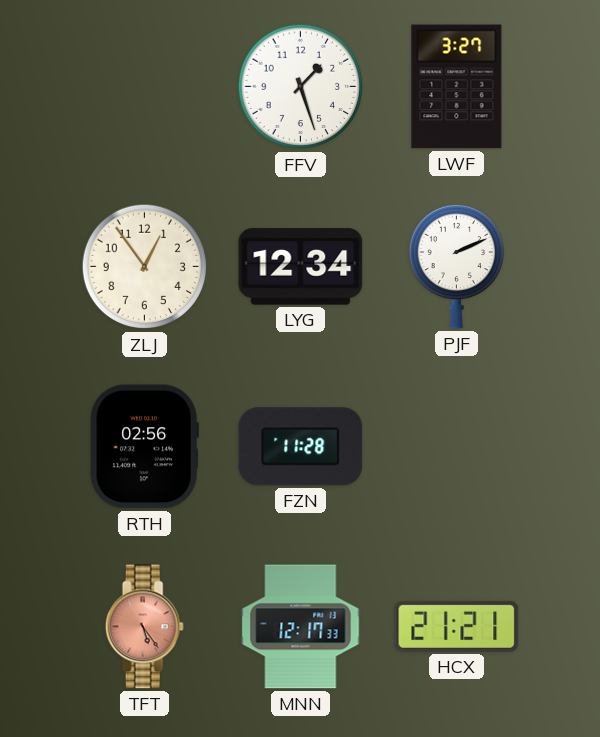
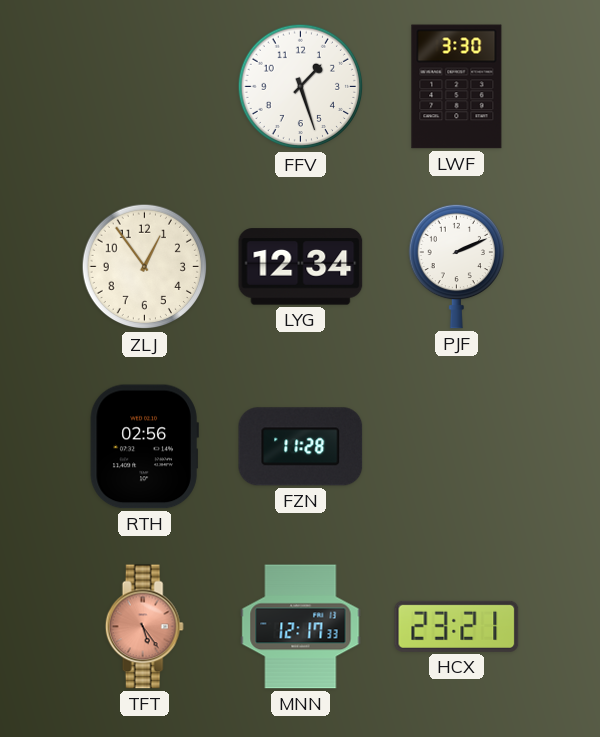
LWF: 3:27 -> 3:30 (457, 87)
HCX: 21:21 -> 23:21 (457, 626)
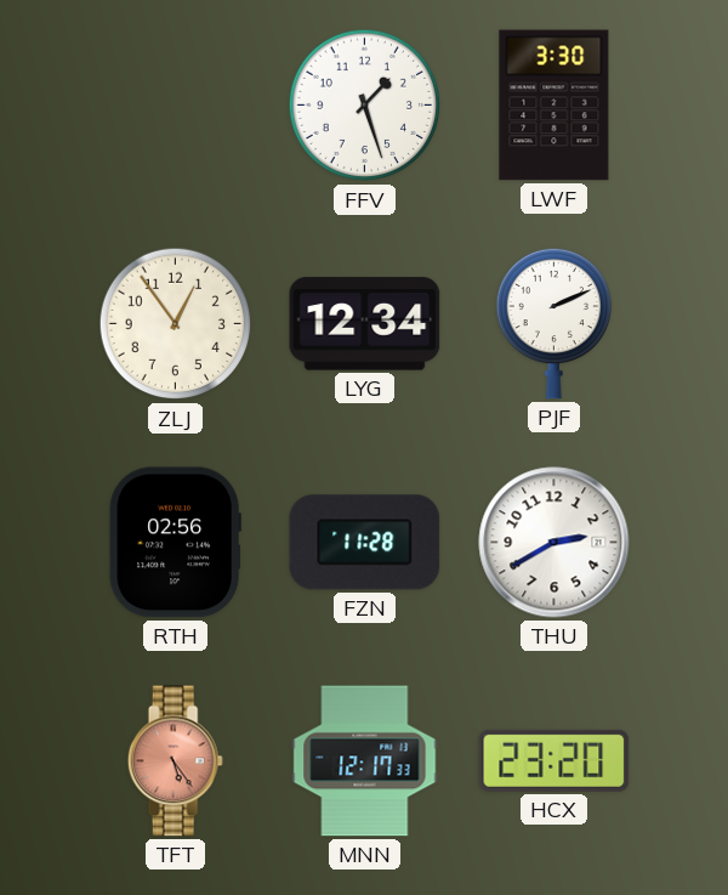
THU: none -> 2:40 (554, 543)
HCX: 23:21 -> 23:20 (554, 760)
